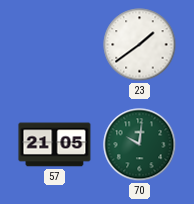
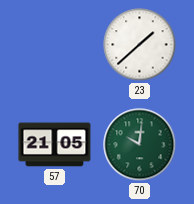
23: 1:39 -> 1:38 (140, 45)
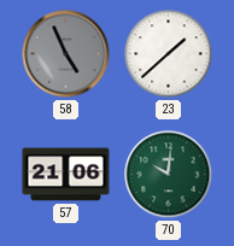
58: none -> 4:56 (66, 54)
57: 21:05 -> 21:06 (66, 175)
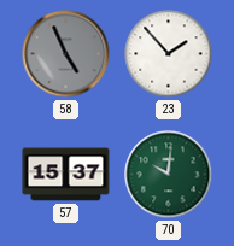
23: 1:38 -> 1:53 (169, 54)
57: 21:06 -> 15:37 (66, 175)
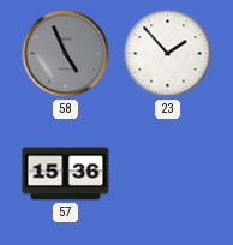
57: 15:37 -> 15:36 (66, 174)
70: 10:01 -> none (169, 175)
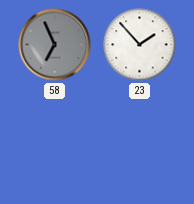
58: 4:56 -> 6:56 (55, 45)
57: 15:36 -> none (66, 174)
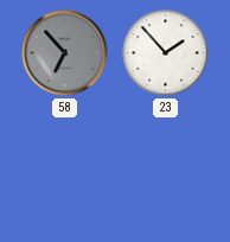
58: 6:56 -> 6:53 (65, 53)
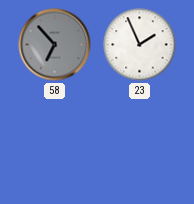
23: 1:53 -> 1:56 (140, 45)
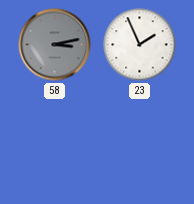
58: 6:53 -> 3:13 (55, 45)
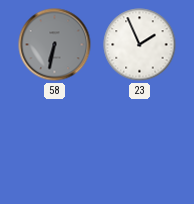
58: 3:13 -> 6:32 (55, 45)
